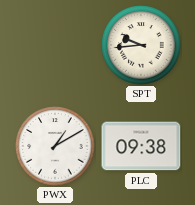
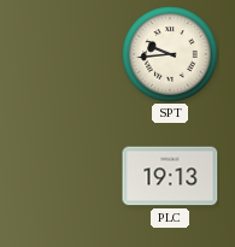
PWX: 1:10 -> none (55, 146)
PLC: 09:38 -> 19:13 (170, 176)
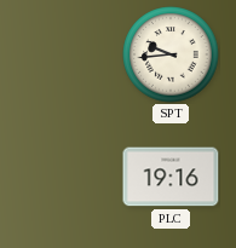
PLC: 19:13 -> 19:16 (171, 177)
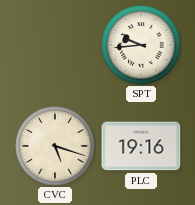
CVC: none -> 5:18 (55, 146)
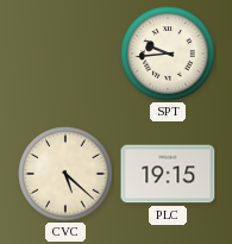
CVC: 5:18 -> 5:22 (65, 174)
PLC: 19:16 -> 19:15 (168, 174)
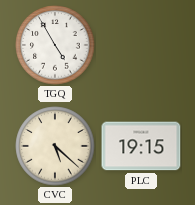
TGQ: none -> 4:55 (55, 45)
SPT: 9:44 -> none (168, 54)
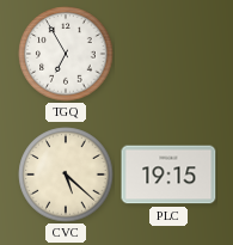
TGQ: 4:55 -> 6:55 (66, 54)
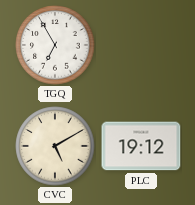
CVC: 5:22 -> 5:10 (55, 146)
PLC: 19:15 -> 19:12 (141, 146)
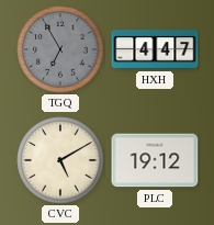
TGQ dial: white -> grey (60, 49)
HXH: none -> 4:47 (155, 49)
